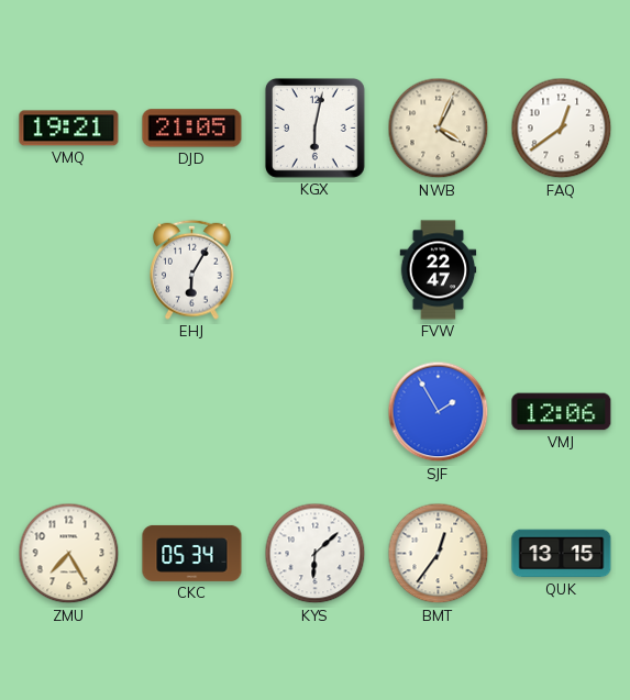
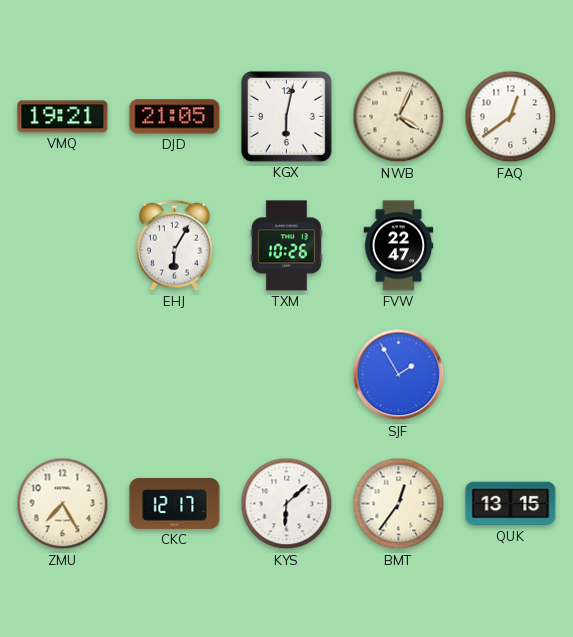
TXM: none -> 10:26 (286, 246)
VMJ: 12:06 -> none (562, 412)
CKC: 05:34 -> 12:17 (175, 503)
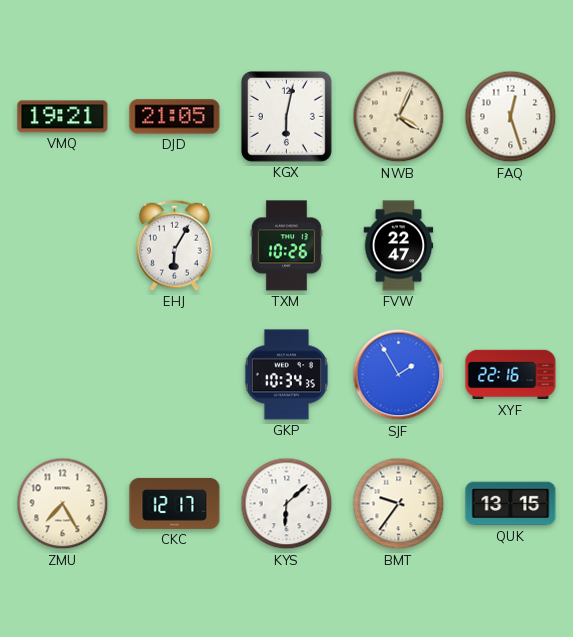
FAQ: 12:39 -> 12:27 (511, 117)
GKP: none -> 10:34 (287, 375)
XYF: none -> 22:16 (511, 375)
BMT: 12:36 -> 9:36 (399, 504)
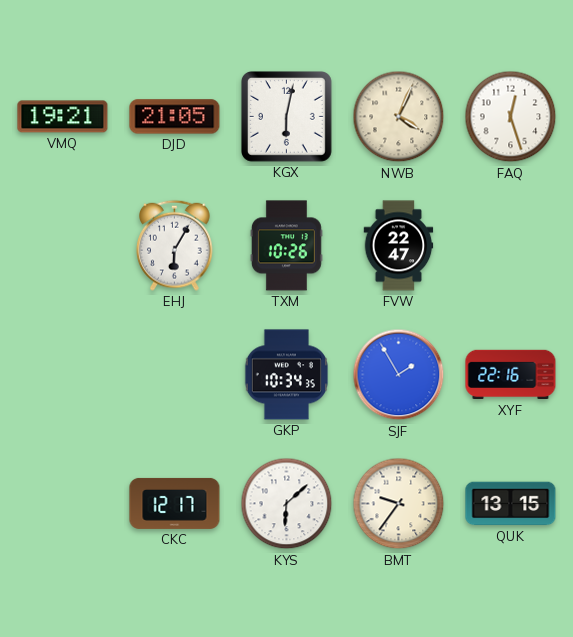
ZMU: 7:25 -> none (63, 504)
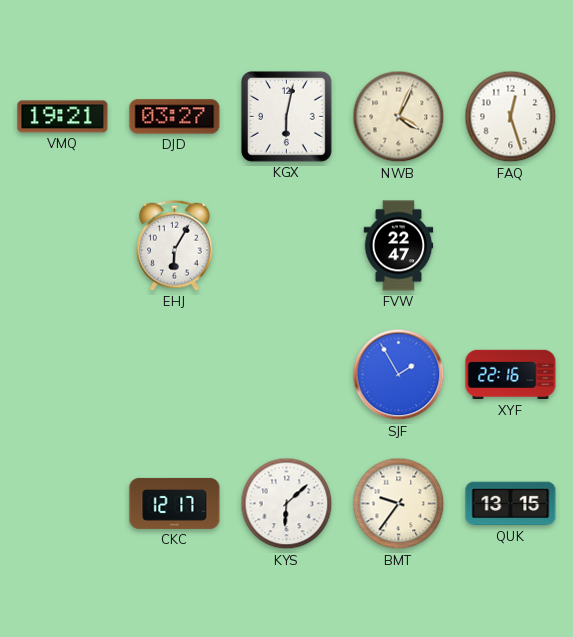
DJD: 21:05 -> 03:27 (175, 117)
TXM: 10:26 -> none (286, 246)
GKP: 10:34 -> none (287, 375)
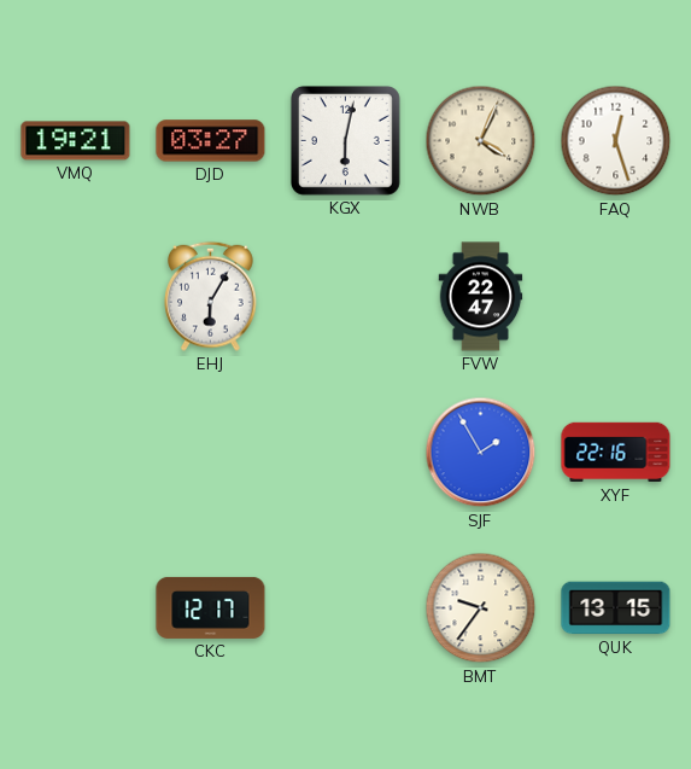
KYS: 6:08 -> none (287, 504)
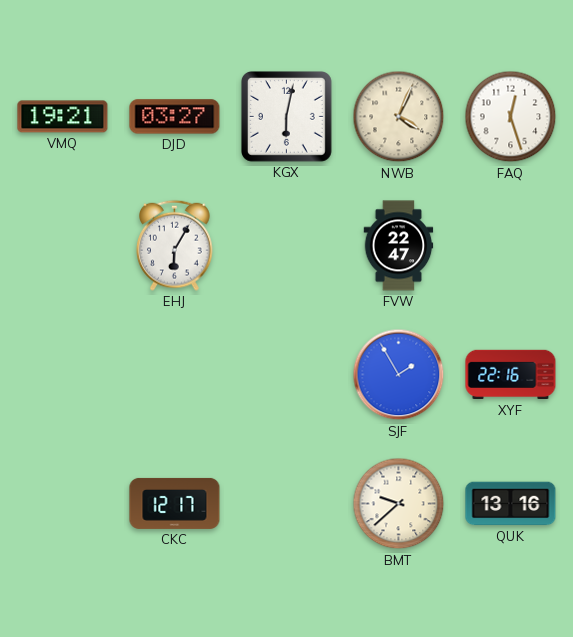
BMT: 9:36 -> 9:38 (399, 504)
QUK: 13:15 -> 13:16 (511, 504)
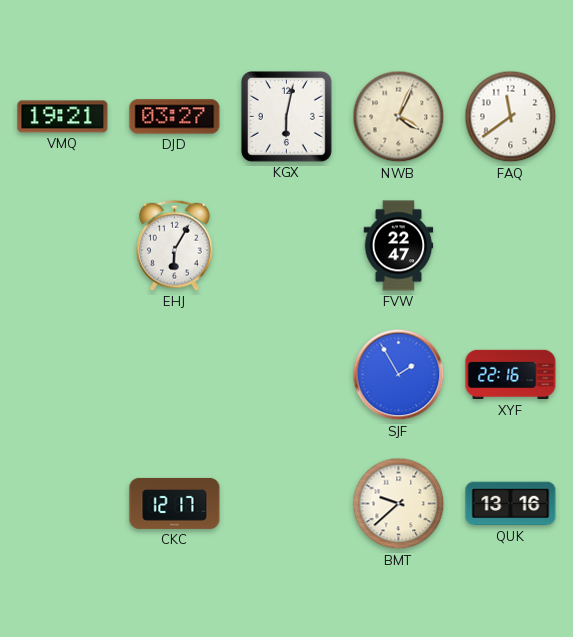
FAQ: 12:27 -> 11:39 (511, 117)
